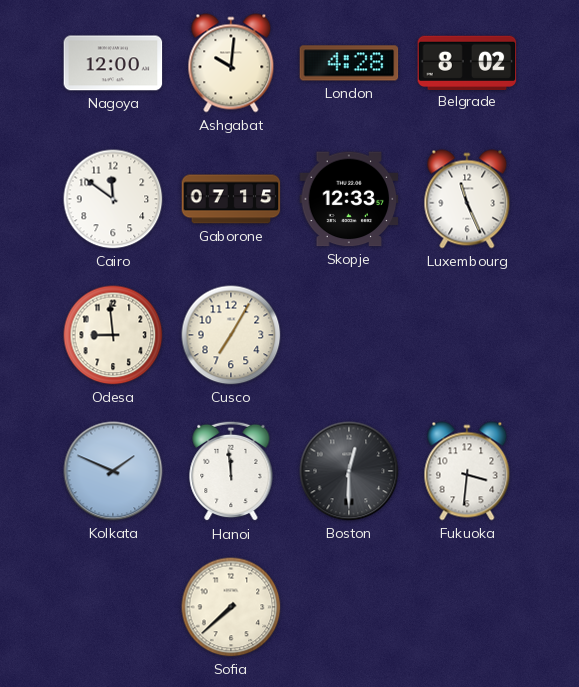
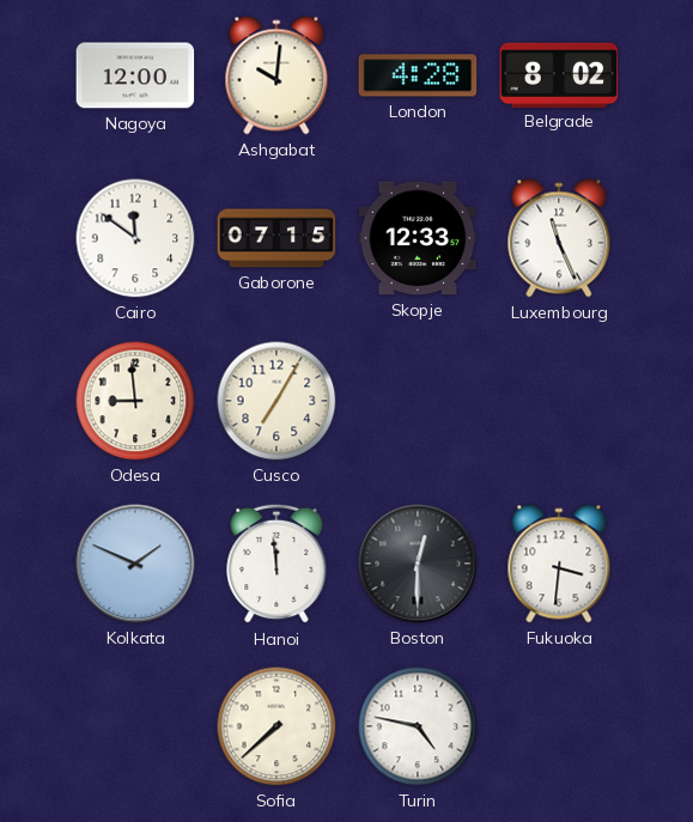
Turin: none -> 4:47 (418, 726)
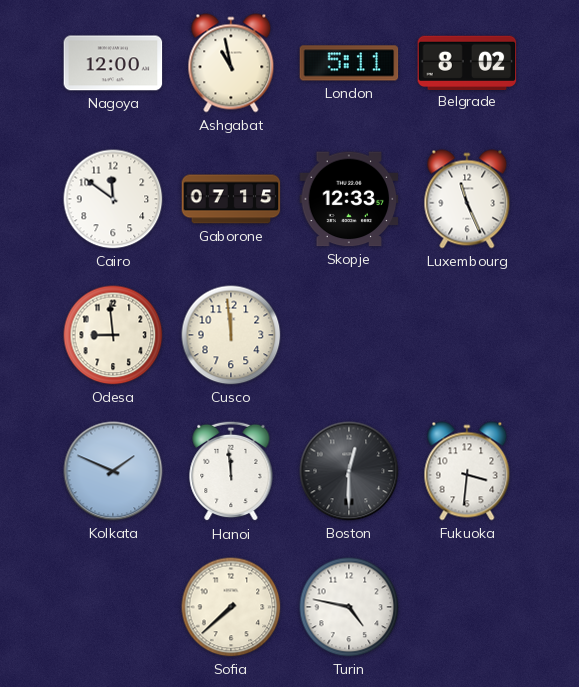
Ashgabat: 10:01 -> 10:58 (231, 63)
London: 4:28 -> 5:11 (349, 63)
Cusco: 7:05 -> 11:59 (231, 335)
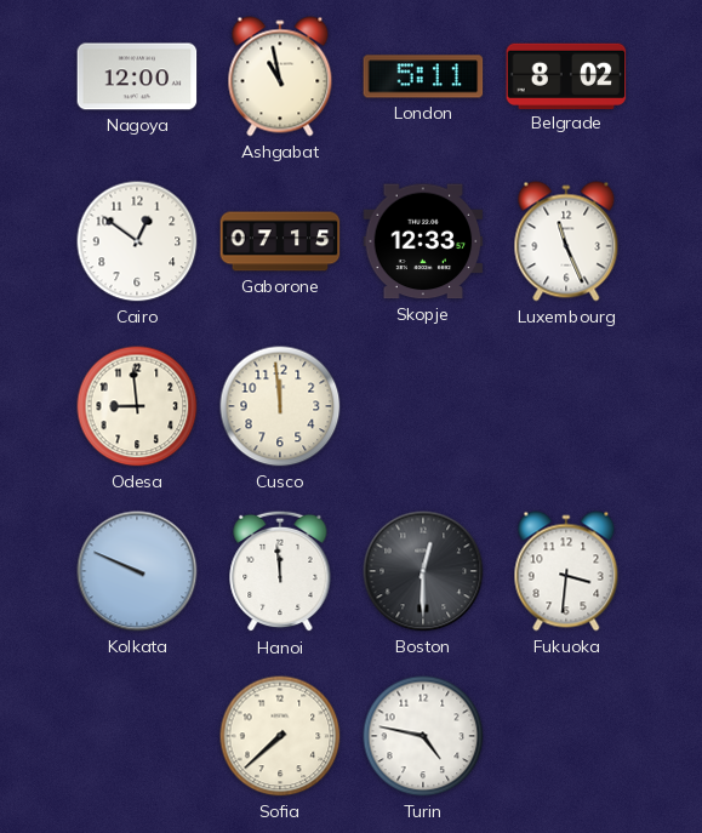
Cairo: 11:51 -> 12:51 (137, 241)
Kolkata: 1:49 -> 9:49 (137, 571)
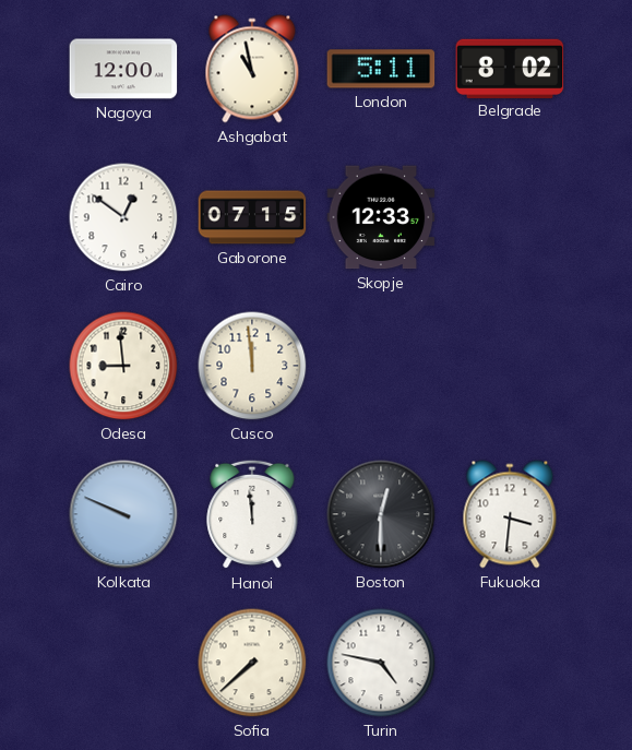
Luxembourg: 11:26 -> none (566, 241)
